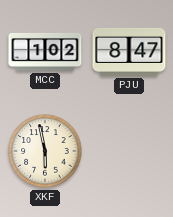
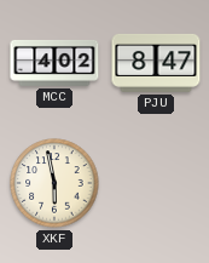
MCC: 1:02 -> 4:02 (54, 63)
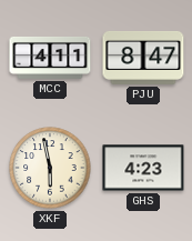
MCC: 4:02 -> 4:11 (50, 58)
GHS: none -> 4:23 (143, 168)
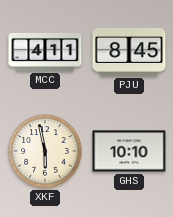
PJU: 8:47 -> 8:45 (129, 52)
GHS: 4:23 -> 10:10 (129, 151)
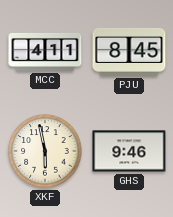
GHS: 10:10 -> 9:46 (129, 151)
